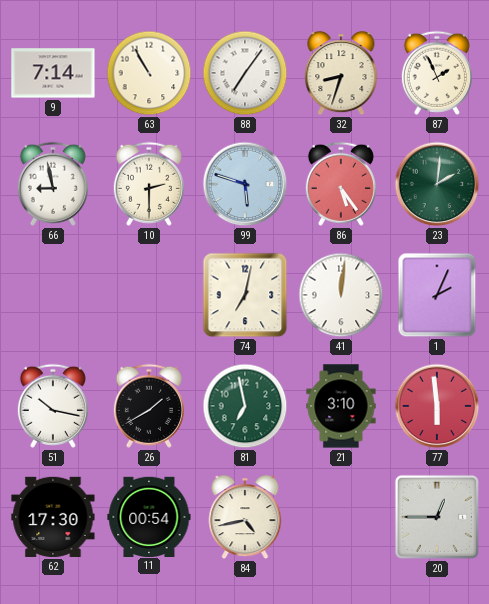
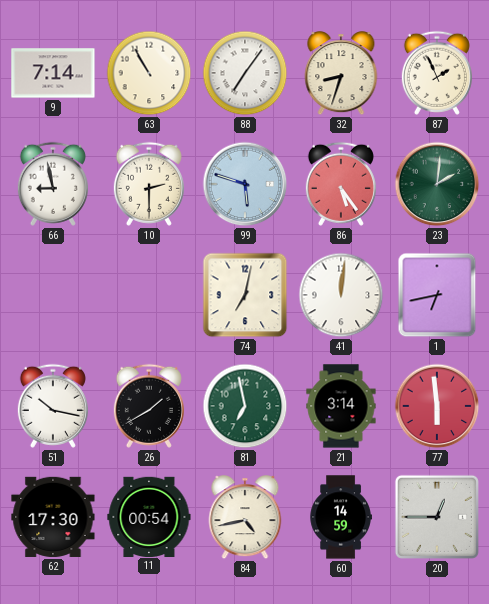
1: 2:04 -> 6:43 (437, 295)
21: 3:10 -> 3:14 (341, 406)
60: none -> 14:59 (341, 517)
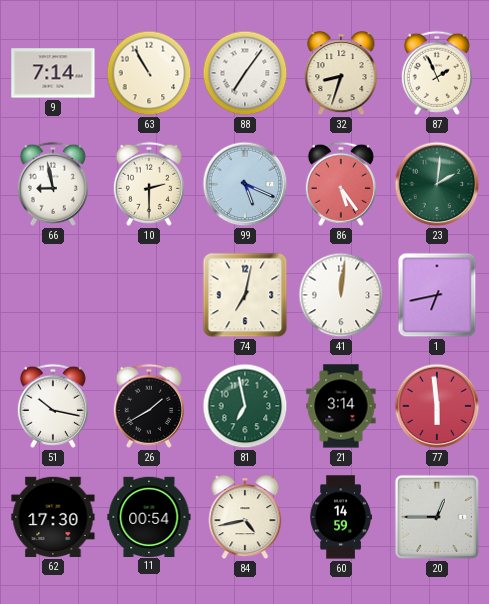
99: 5:48 -> 5:19 (245, 184)
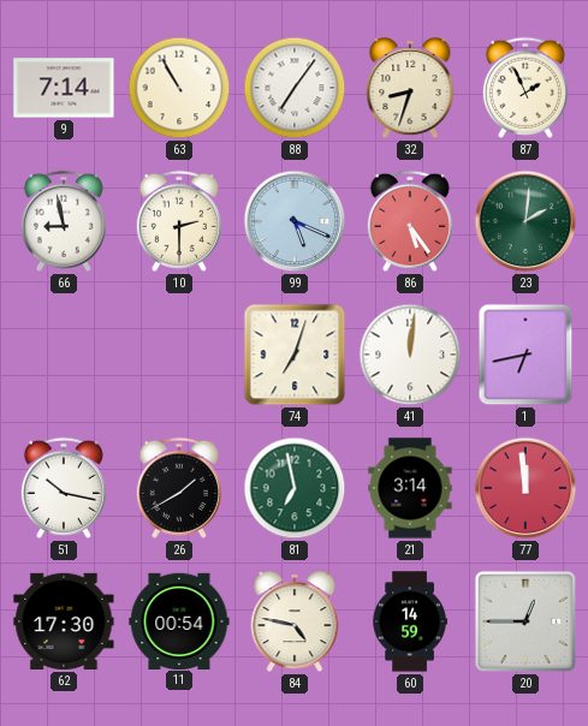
74: 7:02 -> 7:03 (295, 355)
77: 5:59 -> 11:59 (525, 488)
84: 4:43 -> 4:47 (295, 623)
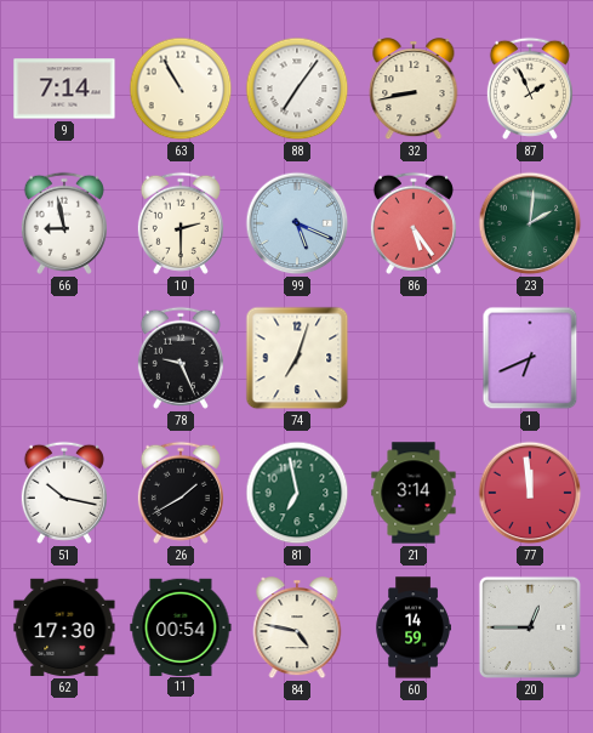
32: 8:33 -> 8:43 (414, 90)
78: none -> 9:26 (181, 358)
41: 12:01 -> none (410, 355)
1: 6:43 -> 6:41 (530, 358)
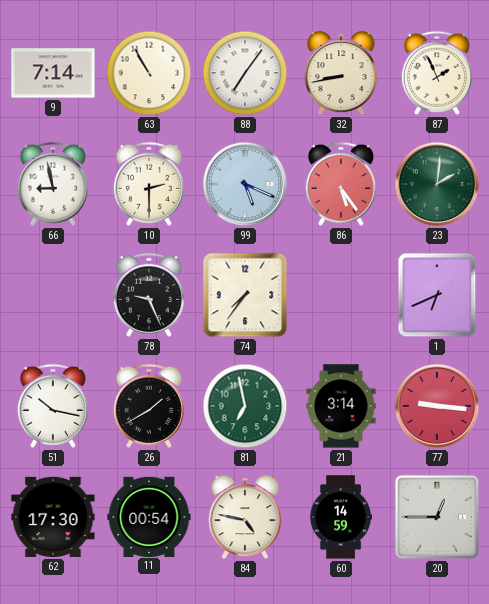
74: 7:03 -> 7:36 (245, 295)
77: 11:59 -> 9:16 (437, 406)
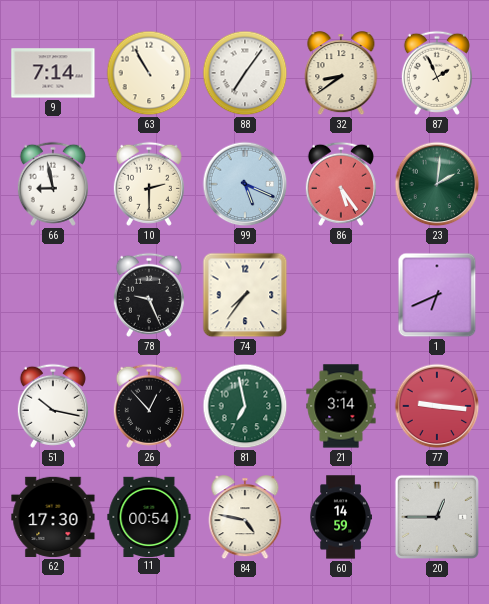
32: 8:43 -> 8:39 (341, 74)
26: 1:40 -> 12:53 (149, 406)
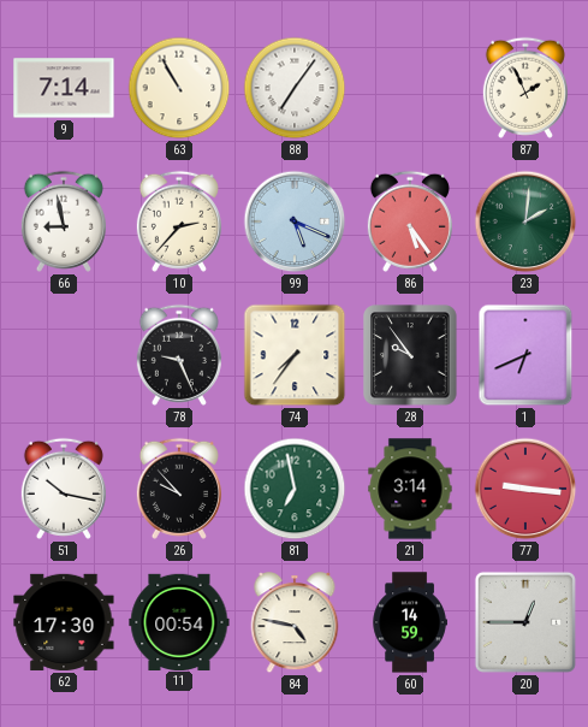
32: 8:39 -> none (341, 74)
10: 2:30 -> 2:37 (179, 221)
28: none -> 9:54 (410, 355)
26: 12:53 -> 9:53 (179, 489)
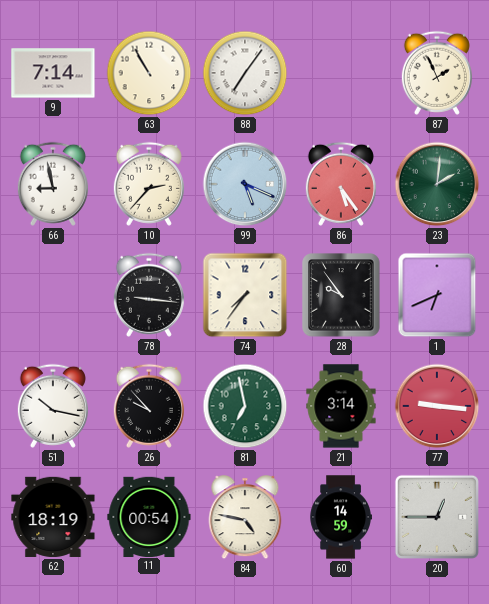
78: 9:26 -> 9:16 (149, 295)
62: 17:30 -> 18:19 (53, 517)
